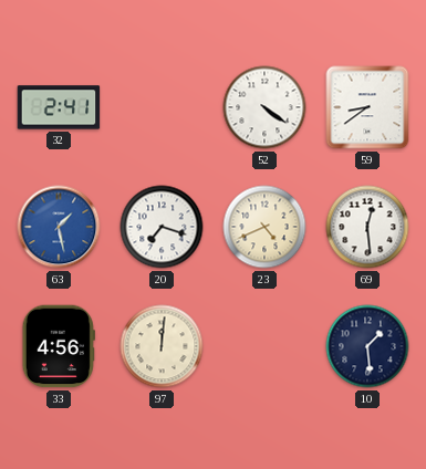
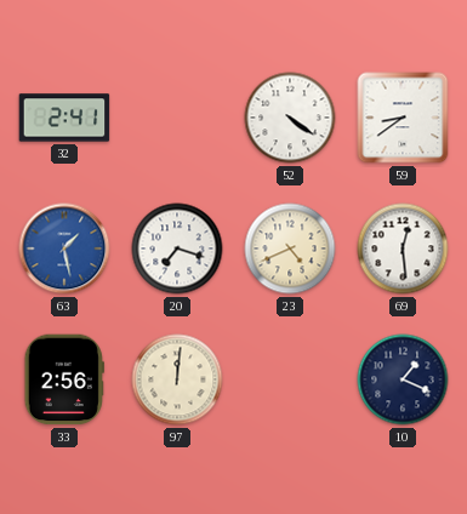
33: 4:56 -> 2:56 (64, 379)
10: 1:29 -> 1:19 (403, 379)
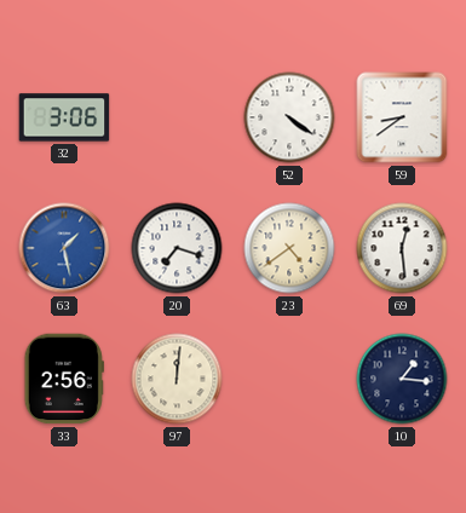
32: 2:41 -> 3:06 (64, 117)
23: 4:41 -> 4:39 (289, 248)
10: 1:19 -> 1:16 (402, 379)
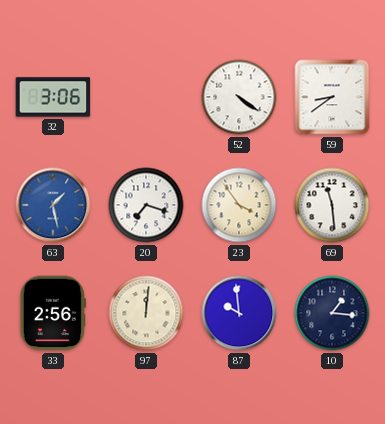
23: 4:39 -> 3:54 (239, 205)
69: 12:29 -> 11:29 (332, 205)
87: none -> 9:59 (239, 313)
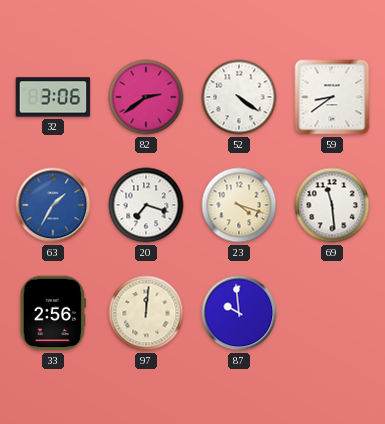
82: none -> 2:39 (146, 97)
63: 1:28 -> 1:35 (53, 205)
23: 3:54 -> 4:18 (239, 205)
10: 1:16 -> none (332, 313)
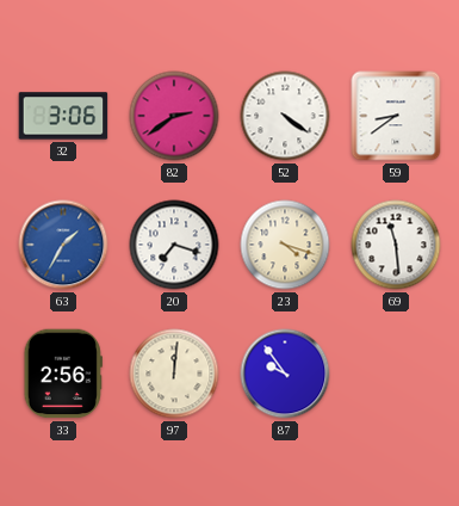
87: 9:59 -> 9:54 (285, 374)
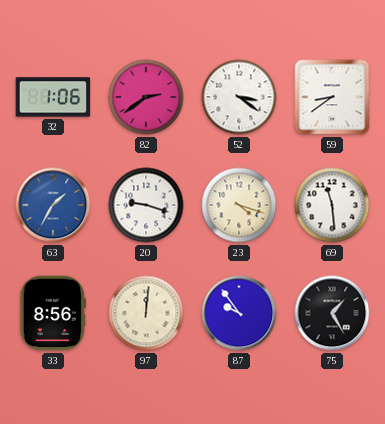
32: 3:06 -> 1:06 (53, 97)
52: 4:21 -> 3:21 (239, 97)
20: 7:18 -> 9:18 (146, 205)
33: 2:56 -> 8:56 (53, 313)
75: none -> 1:25 (332, 313)
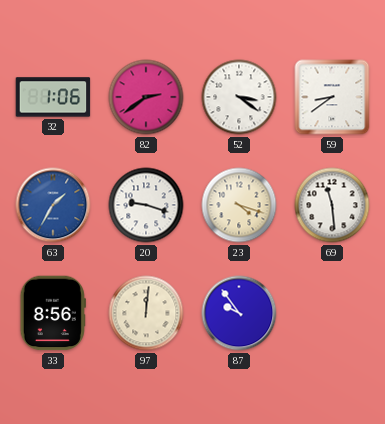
75: 1:25 -> none (332, 313)
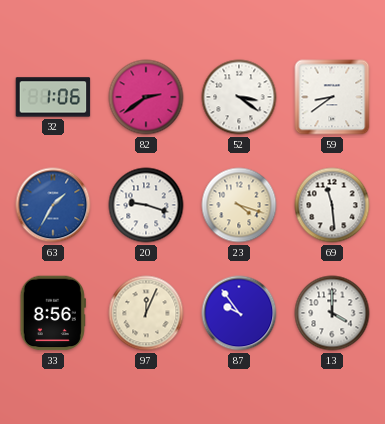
97: 12:01 -> 12:04 (146, 313)
13: none -> 4:00 (332, 313)
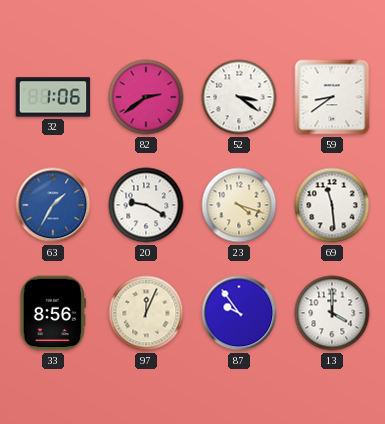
20: 9:18 -> 9:20 (146, 205)
